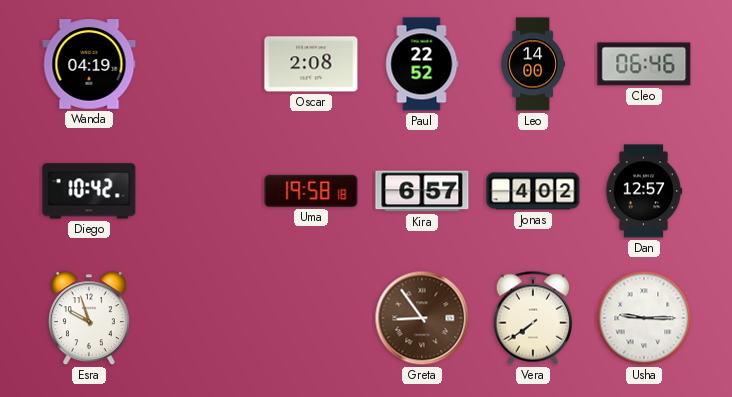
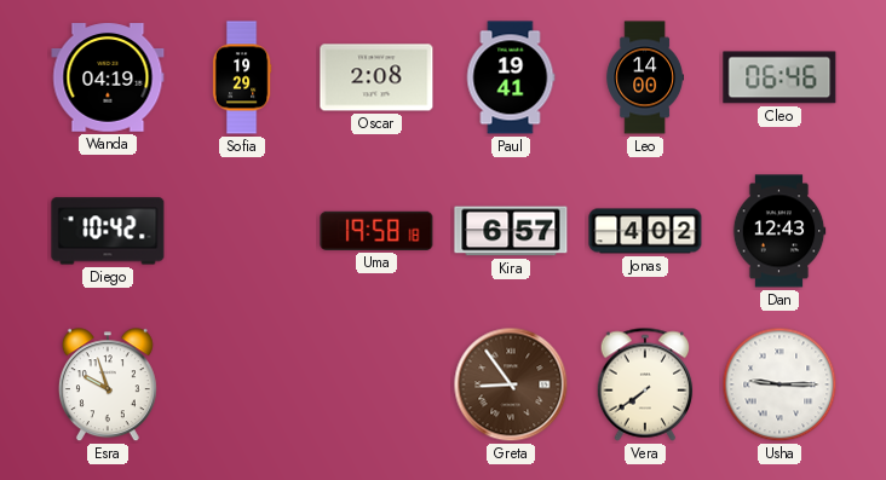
Sofia: none -> 19:29 (242, 77)
Paul: 22:52 -> 19:41 (511, 77)
Dan: 12:57 -> 12:43 (779, 231)
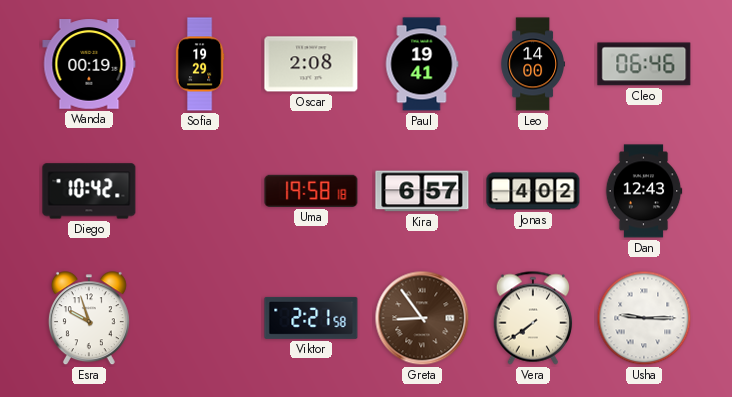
Wanda: 04:19 -> 00:19 (89, 64)
Viktor: none -> 2:21 (311, 318)
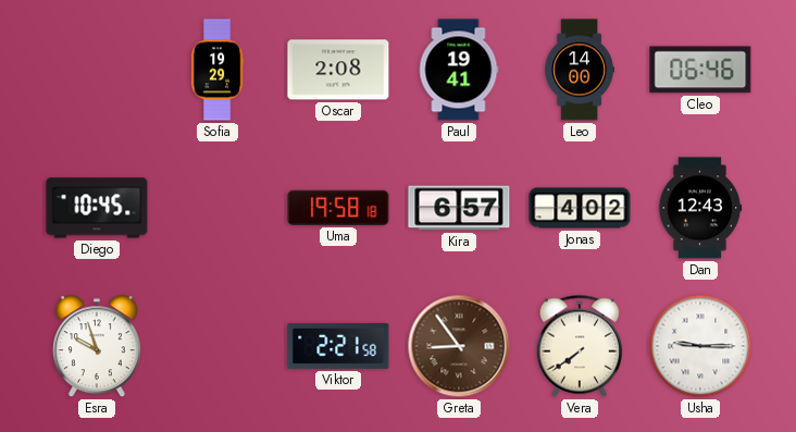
Wanda: 00:19 -> none (89, 64)
Diego: 10:42 -> 10:45 (97, 208)
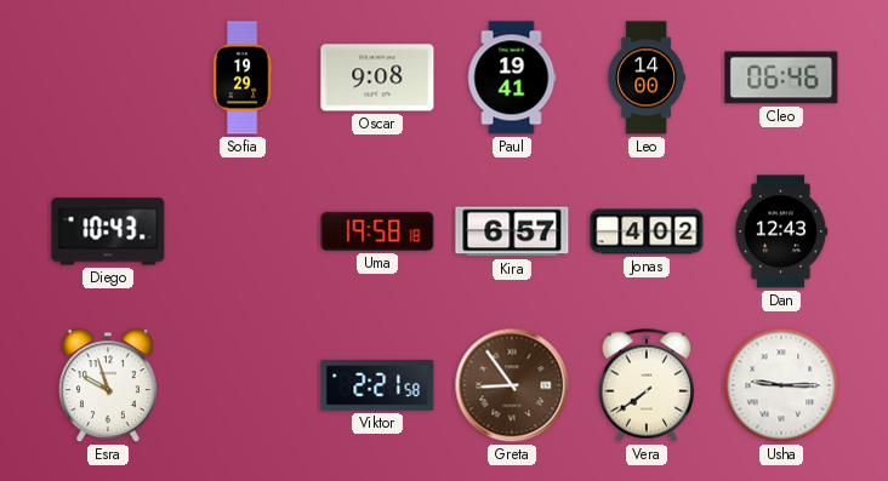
Oscar: 2:08 -> 9:08 (377, 78)
Diego: 10:45 -> 10:43 (108, 231)
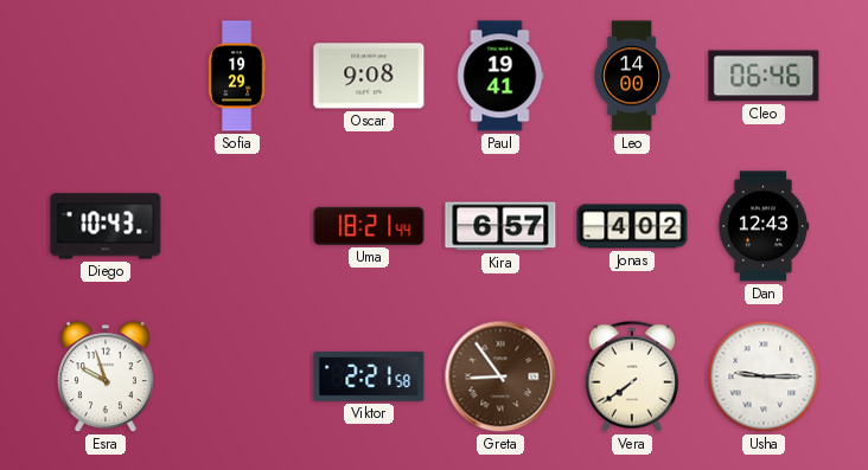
Uma: 19:58 -> 18:21 (369, 226)
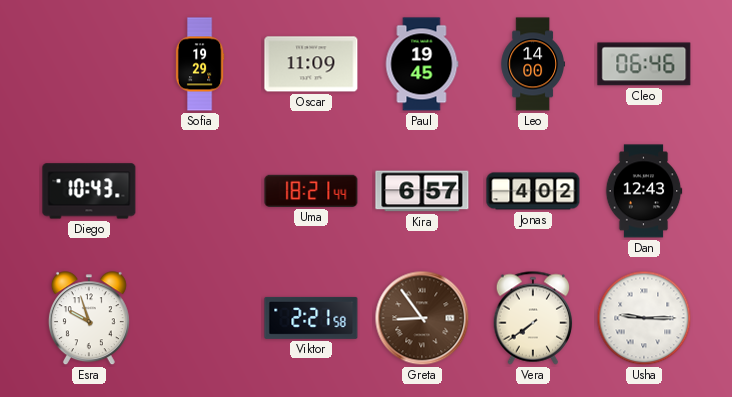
Oscar: 9:08 -> 11:09 (311, 64)
Paul: 19:41 -> 19:45 (422, 64)
